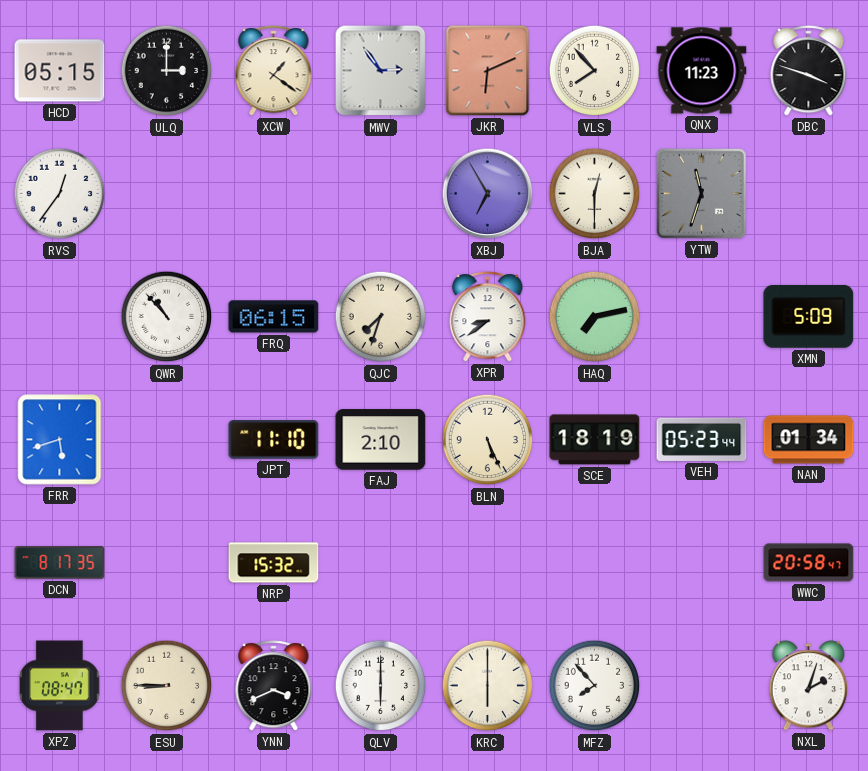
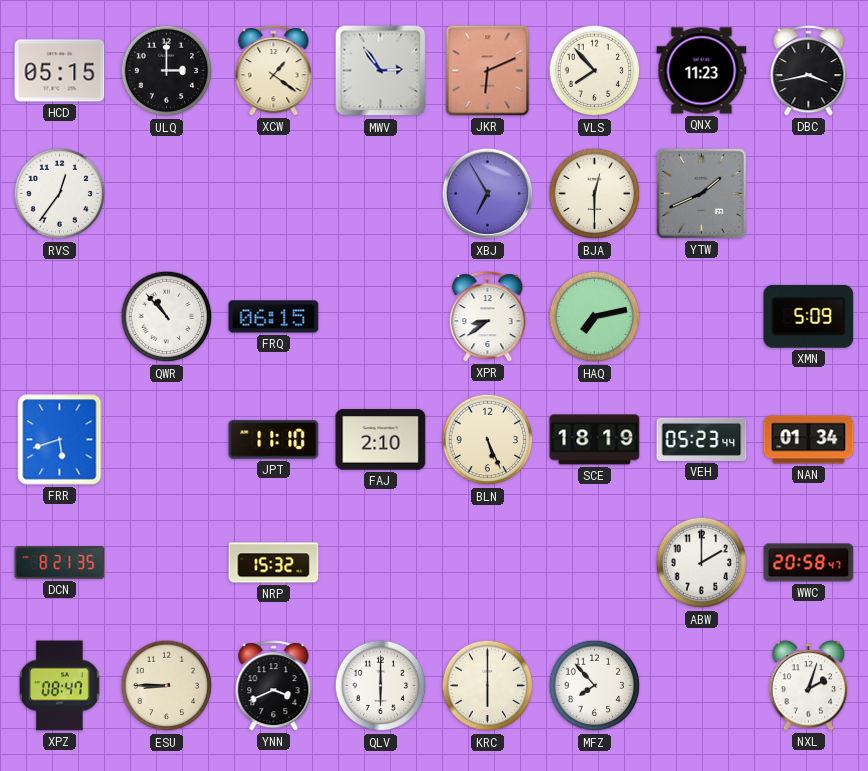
DBC: 3:48 -> 3:43 (809, 71)
YTW: 11:33 -> 1:41 (701, 193)
QJC: 7:33 -> none (381, 317)
DCN: 8:17 -> 8:21 (60, 563)
ABW: none -> 2:00 (702, 563)
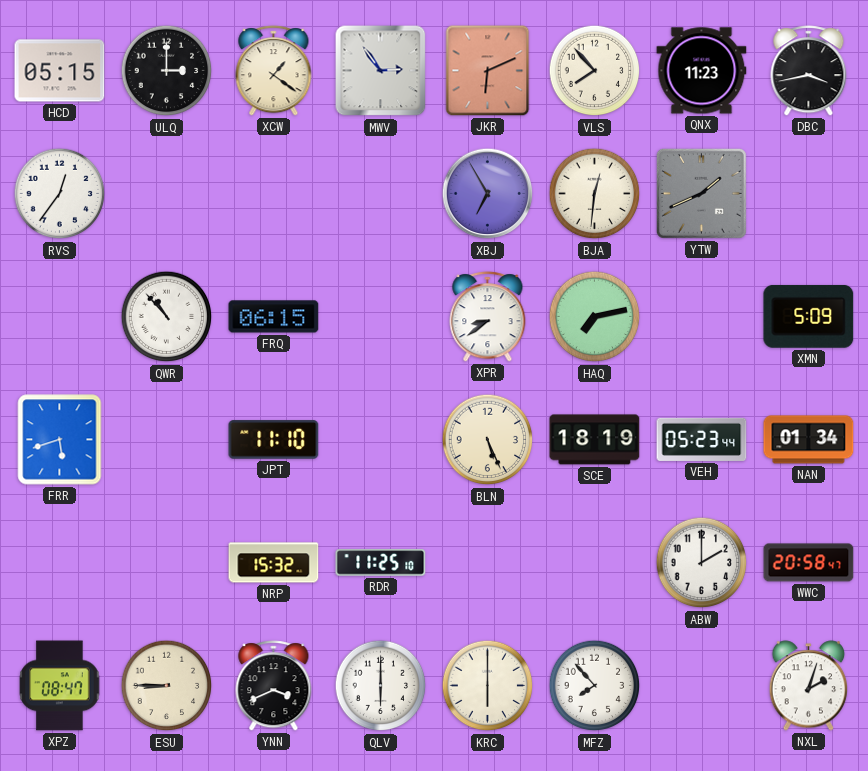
BJA: 12:30 -> 12:31 (595, 194)
FAJ: 2:10 -> none (381, 440)
DCN: 8:21 -> none (60, 563)
RDR: none -> 11:25 (381, 563)
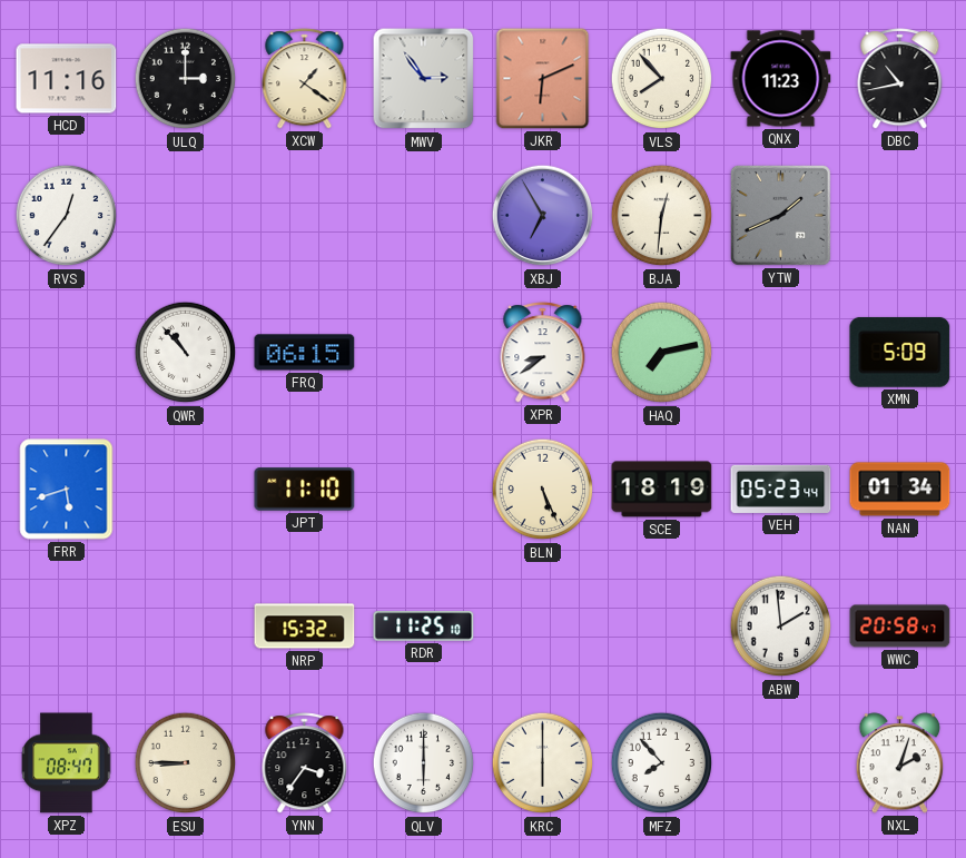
HCD: 05:15 -> 11:16 (67, 79)
DBC: 3:43 -> 10:43 (900, 79)
ABW: 2:00 -> 1:59 (781, 627)
YNN: 3:41 -> 3:36 (305, 763)
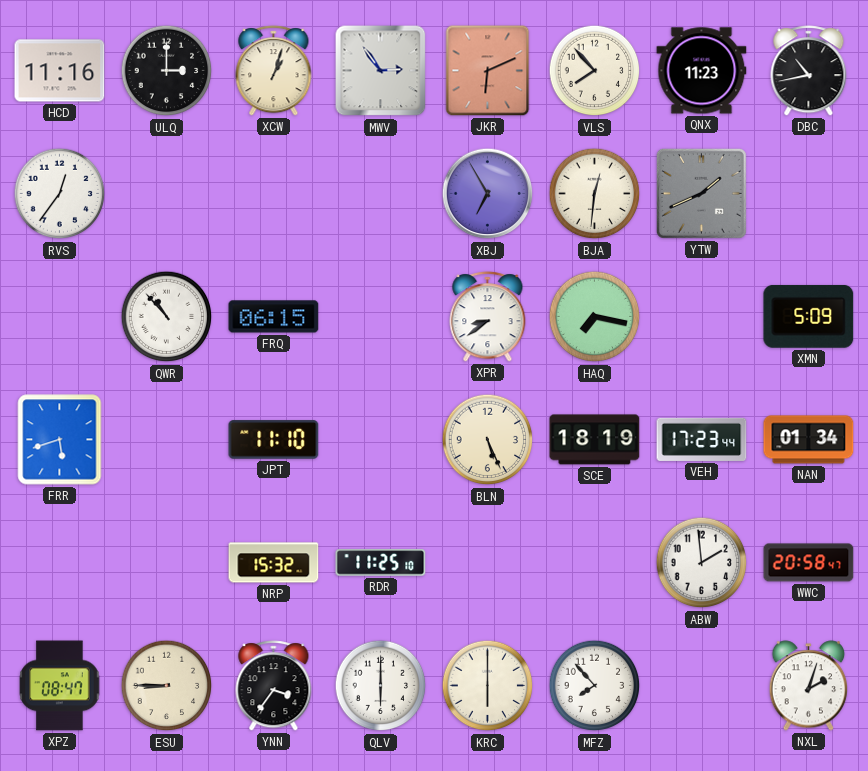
XCW: 1:21 -> 1:03 (274, 71)
HAQ: 7:13 -> 7:17 (595, 317)
VEH: 05:23 -> 17:23 (702, 439)
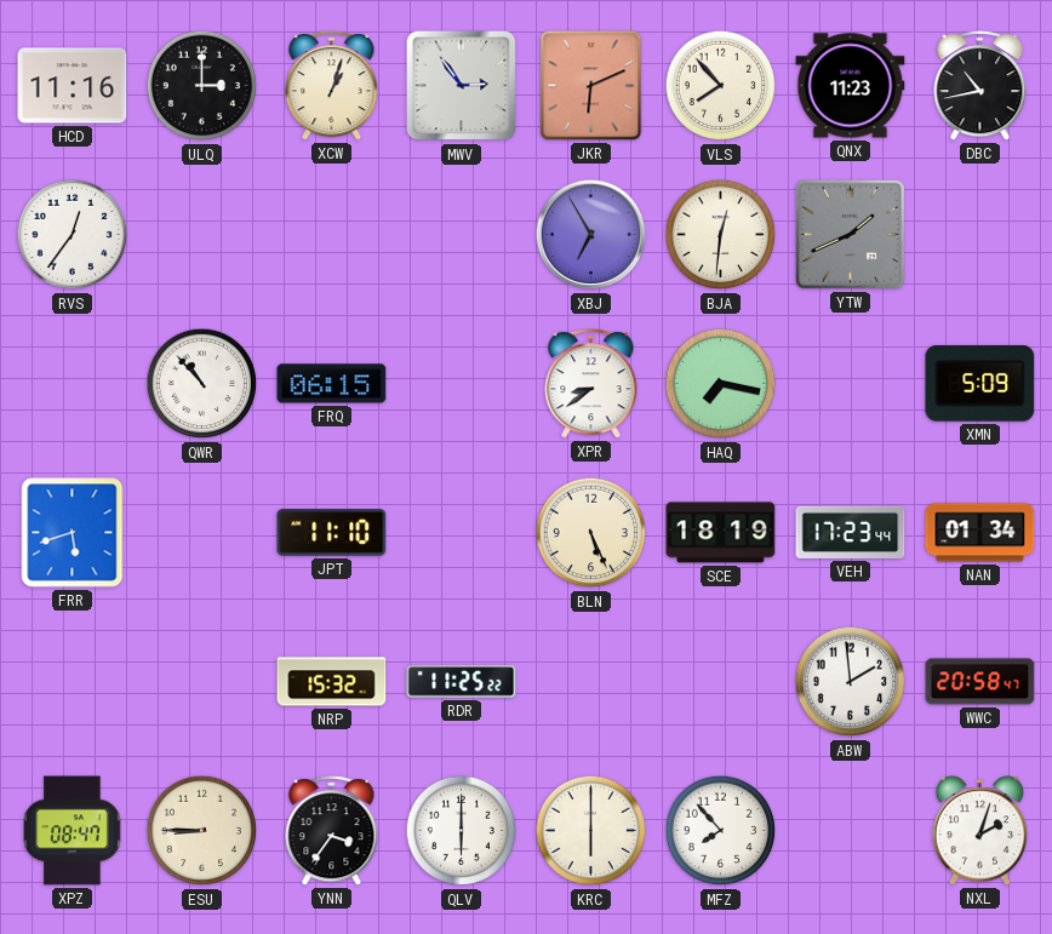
RDR: 11:25:10 -> 11:25:22 (462, 682)
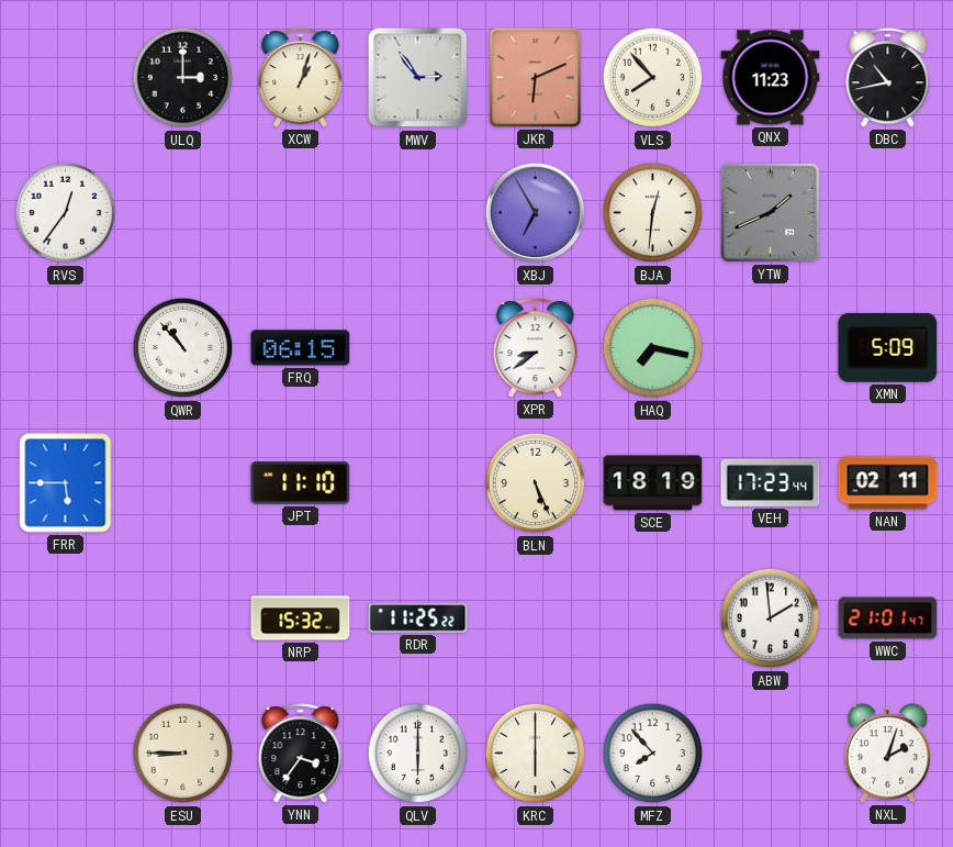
HCD: 11:16 -> none (73, 86)
FRR: 5:42 -> 5:45 (66, 483)
NAN: 01:34 -> 02:11 (888, 483)
WWC: 20:58 -> 21:01 (888, 618)
XPZ: 08:47 -> none (73, 831)
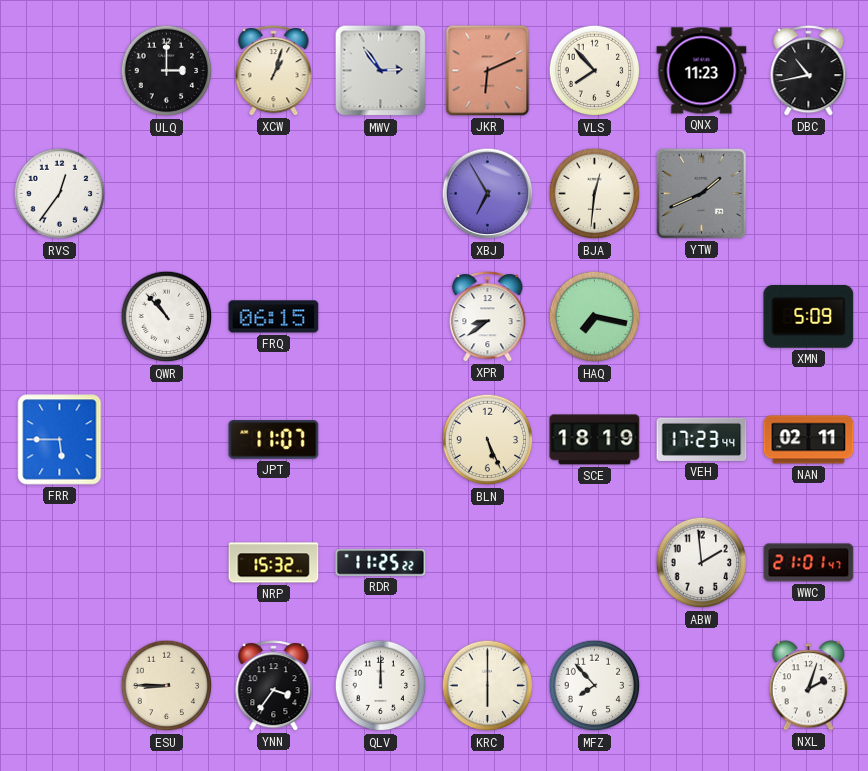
JPT: 11:10 -> 11:07 (274, 440)
QLV: 6:00 -> 12:00 (381, 686)
